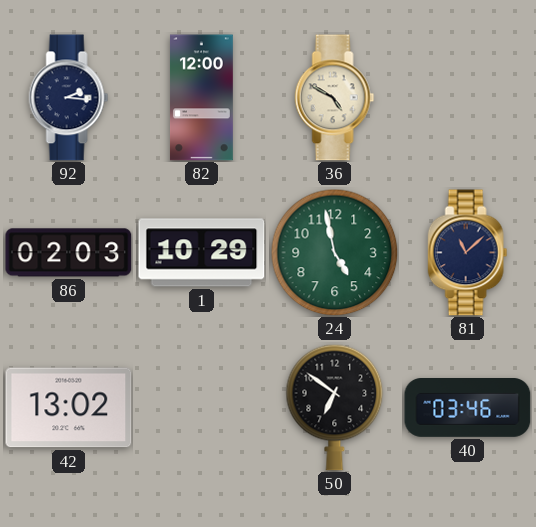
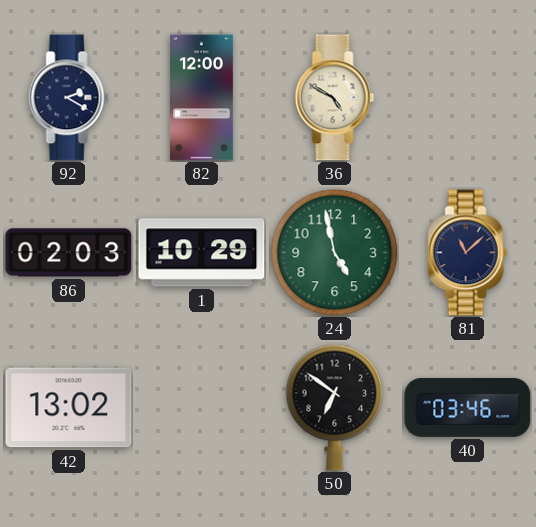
92: 2:16 -> 2:20 (69, 98)
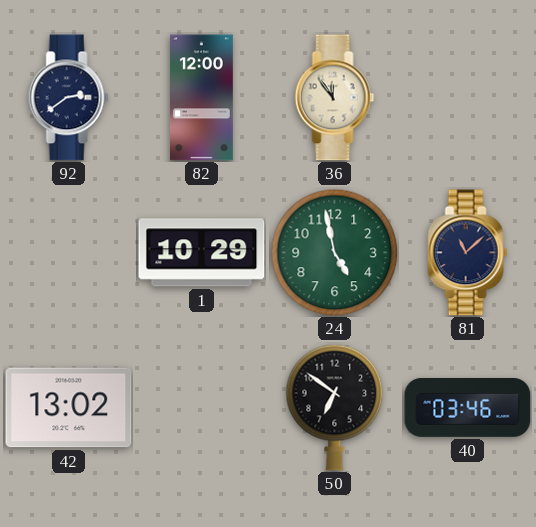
92: 2:20 -> 2:39 (69, 98)
36: 4:50 -> 11:54 (335, 98)
86: 02:03 -> none (69, 253)
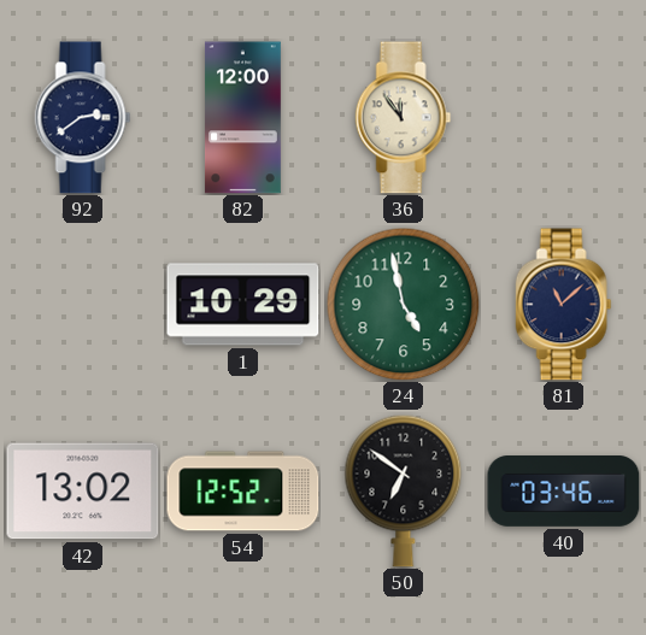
54: none -> 12:52 (243, 492)
